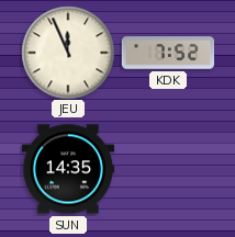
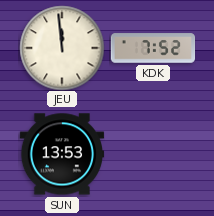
JEU: 11:56 -> 11:59 (62, 48)
SUN: 14:35 -> 13:53 (62, 154)
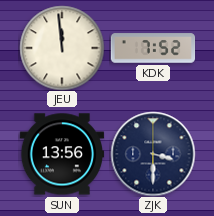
SUN: 13:53 -> 13:56 (62, 154)
ZJK: none -> 3:30 (153, 154)
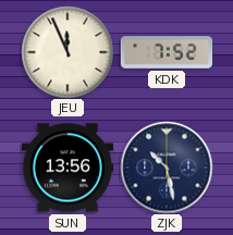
JEU: 11:59 -> 11:56 (68, 52)
ZJK: 3:30 -> 10:28 (167, 168)
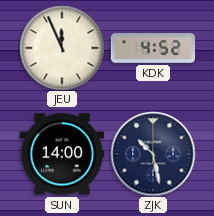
KDK: 7:52 -> 4:52 (153, 48)
SUN: 13:56 -> 14:00 (62, 154)
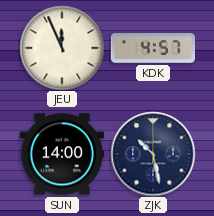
KDK: 4:52 -> 4:57 (153, 48)
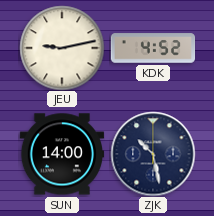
JEU: 11:56 -> 9:13 (62, 48)
KDK: 4:57 -> 4:52 (153, 48)
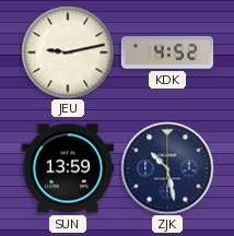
SUN: 14:00 -> 13:59 (68, 168)
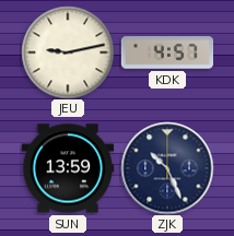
KDK: 4:52 -> 4:57 (167, 52)
ZJK: 10:28 -> 10:26 (167, 168)
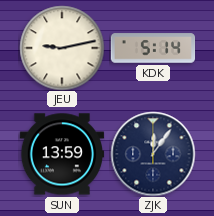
KDK: 4:57 -> 5:14 (153, 48)
ZJK: 10:26 -> 12:06 (153, 154)
